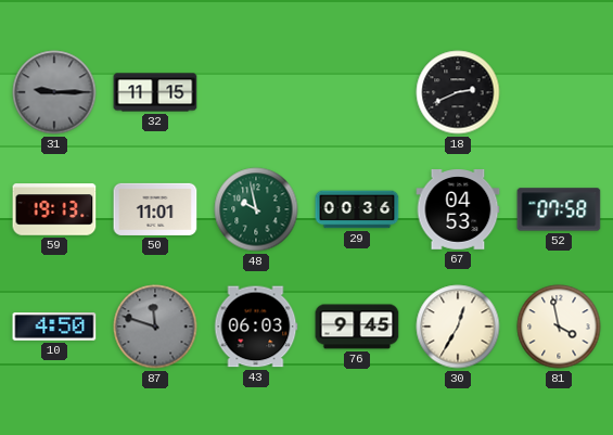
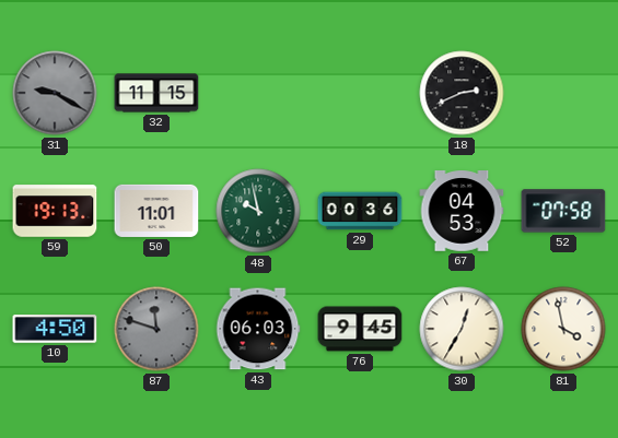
31: 9:15 -> 9:20 (55, 93)
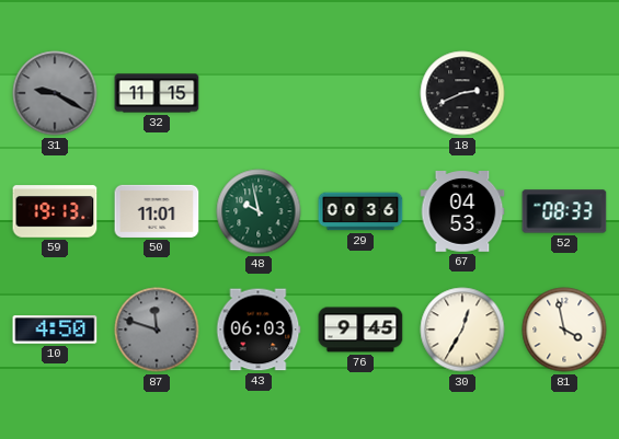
52: 07:58 -> 08:33 (564, 211)
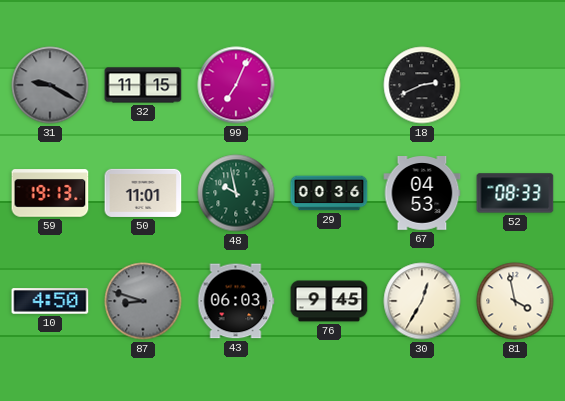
99: none -> 7:04 (236, 85)
87: 11:48 -> 8:48 (143, 301)
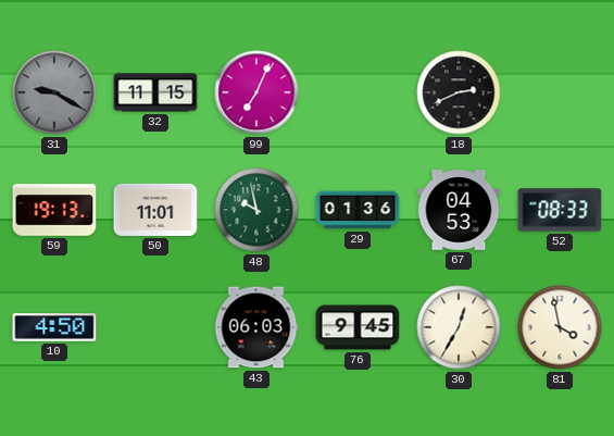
29: 00:36 -> 01:36 (358, 210)
87: 8:48 -> none (143, 301)
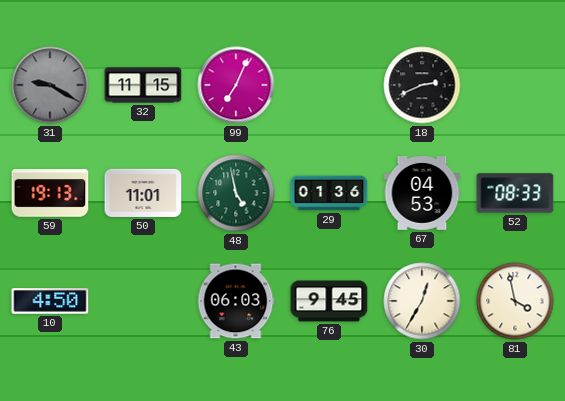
48: 9:58 -> 4:58 (236, 193)
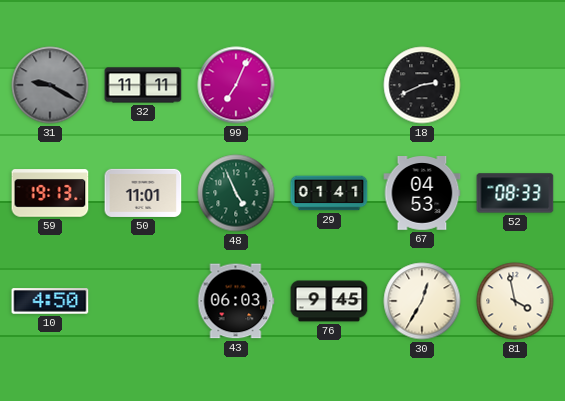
32: 11:15 -> 11:11 (143, 85)
48: 4:58 -> 4:56 (236, 193)
29: 01:36 -> 01:41 (329, 193)
